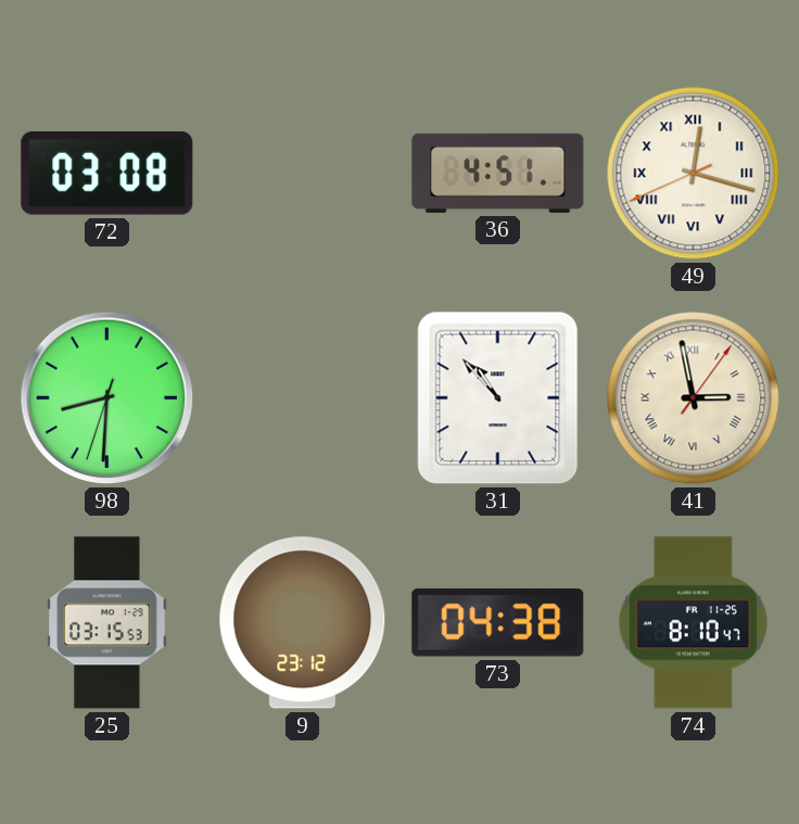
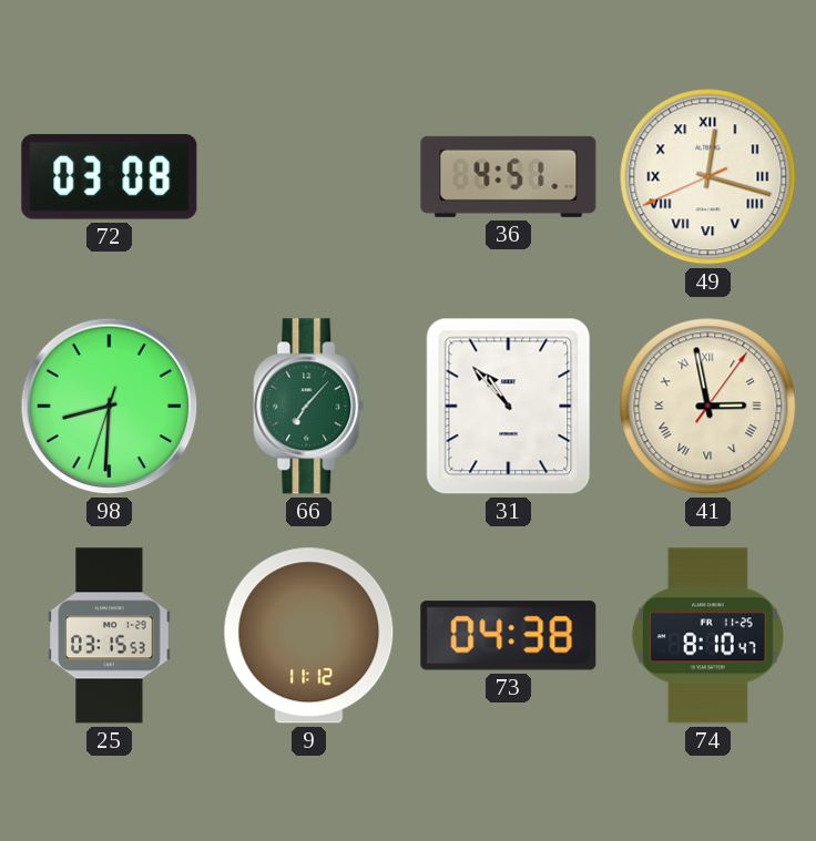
66: none -> 7:07 (309, 407)
9: 23:12 -> 11:12 (309, 636)
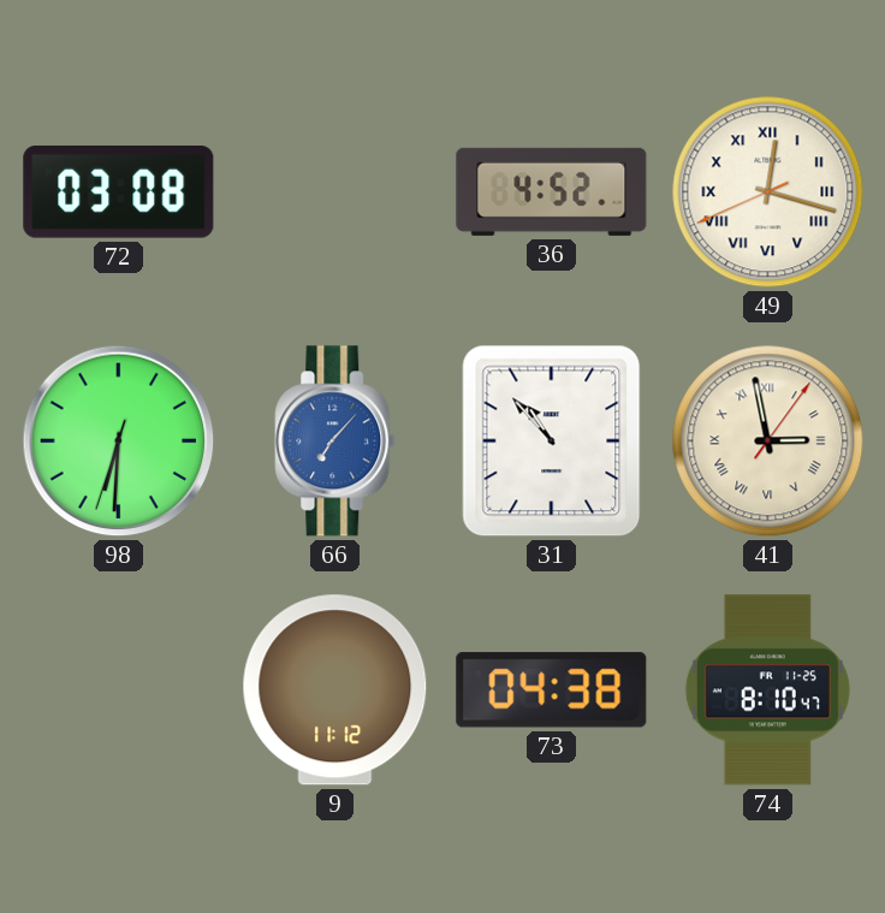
36: 4:51 -> 4:52 (552, 191)
98: 8:30 -> 6:30 (119, 441)
66 dial: green -> blue (335, 441)
25: 03:15 -> none (110, 636)
